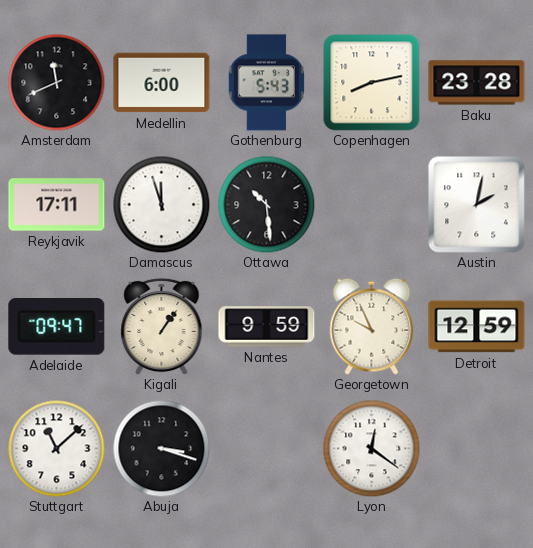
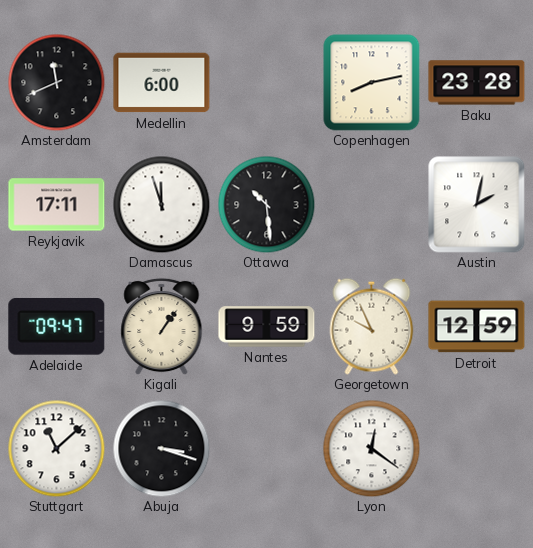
Gothenburg: 5:43 -> none (266, 83)
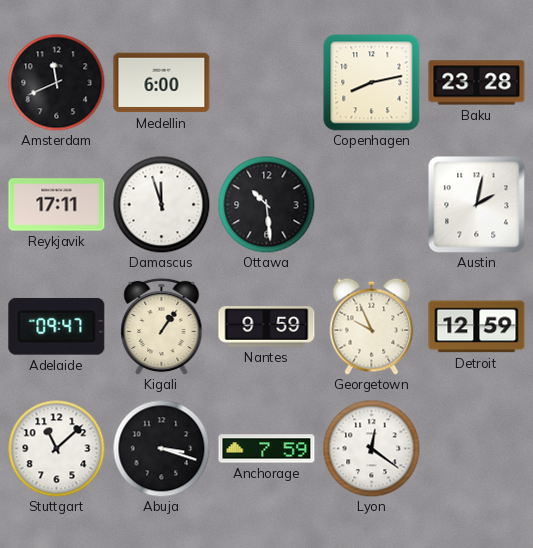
Anchorage: none -> 7:59 (267, 449)
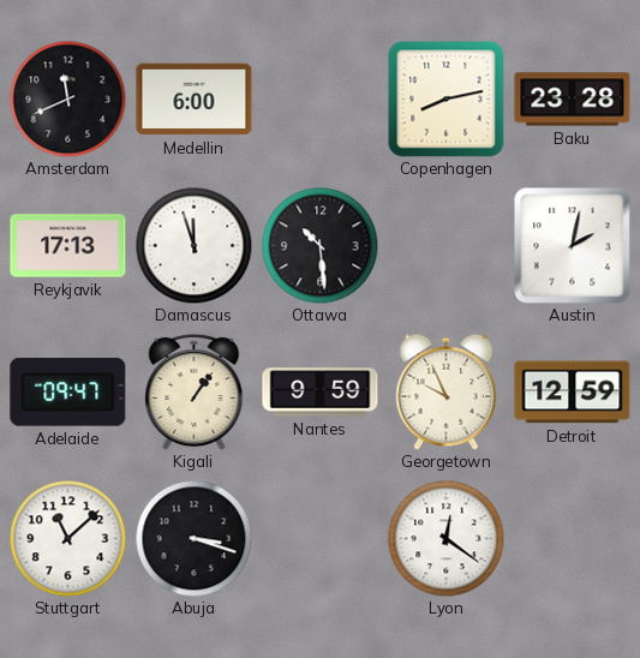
Reykjavik: 17:11 -> 17:13 (68, 246)
Anchorage: 7:59 -> none (267, 449)
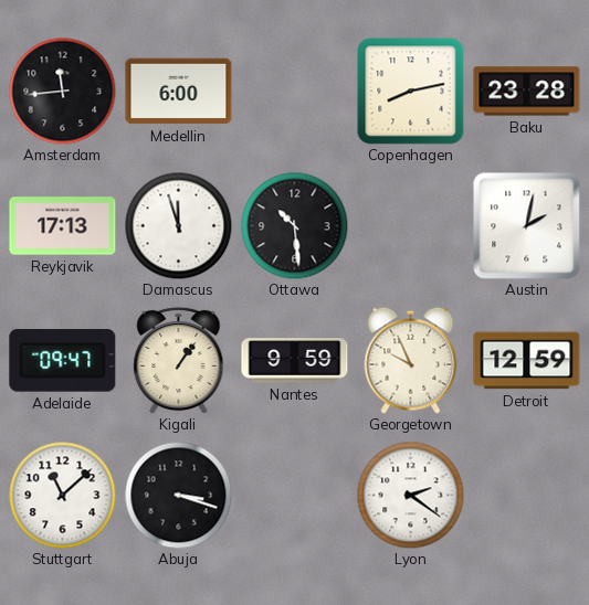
Amsterdam: 11:41 -> 11:44 (62, 91)
Lyon: 12:21 -> 2:21 (410, 495)
